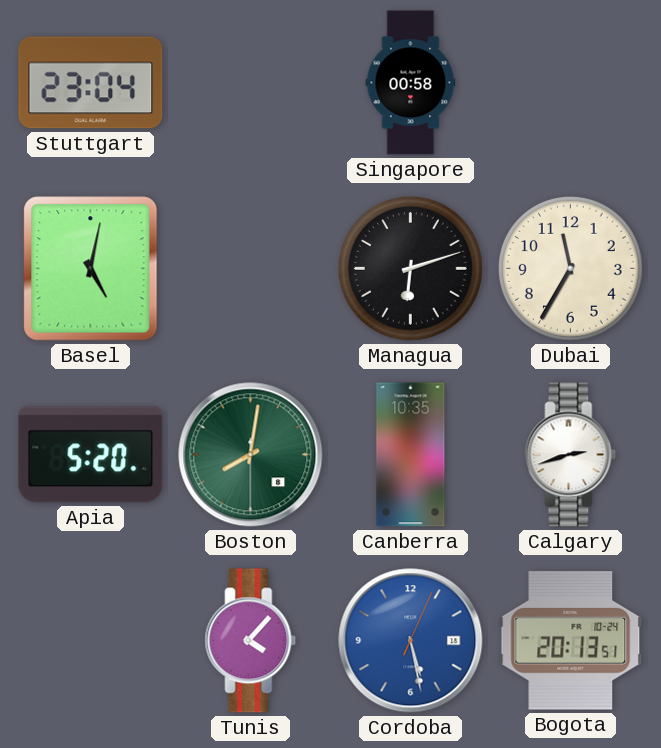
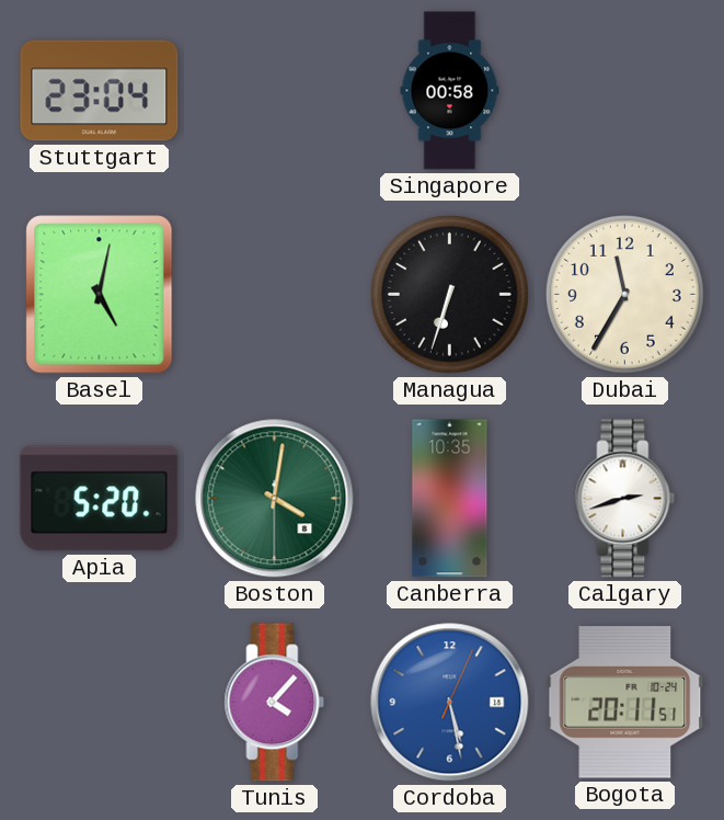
Managua: 6:12 -> 6:33 (449, 294)
Boston: 8:01 -> 4:01 (275, 499)
Bogota: 20:13 -> 20:11 (625, 703)
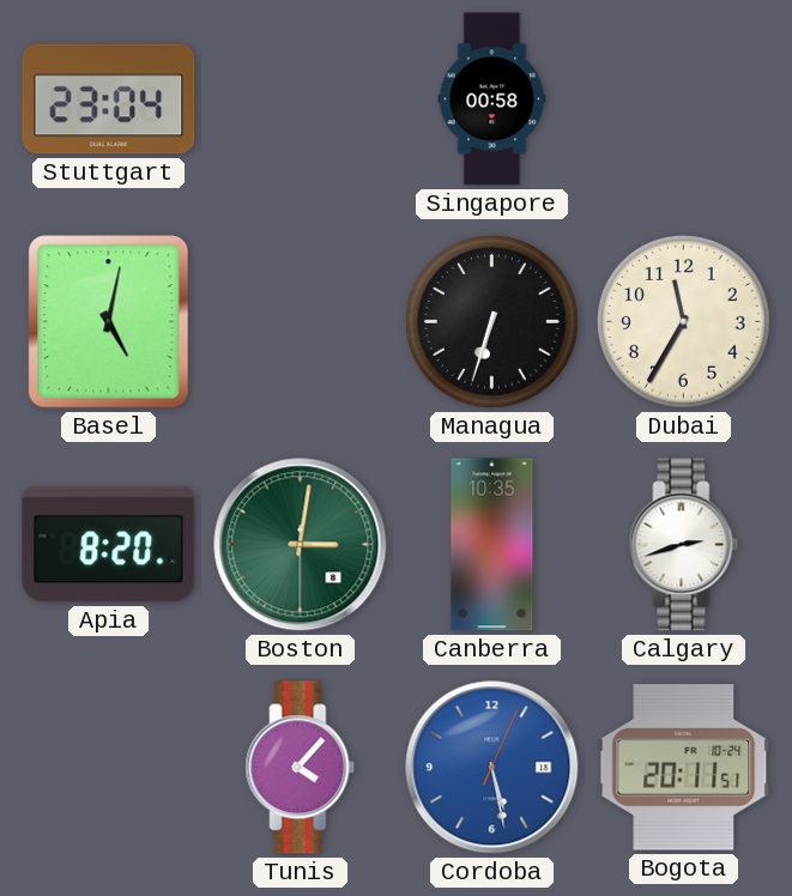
Apia: 5:20 -> 8:20 (109, 545)
Boston: 4:01 -> 3:01 (301, 545)
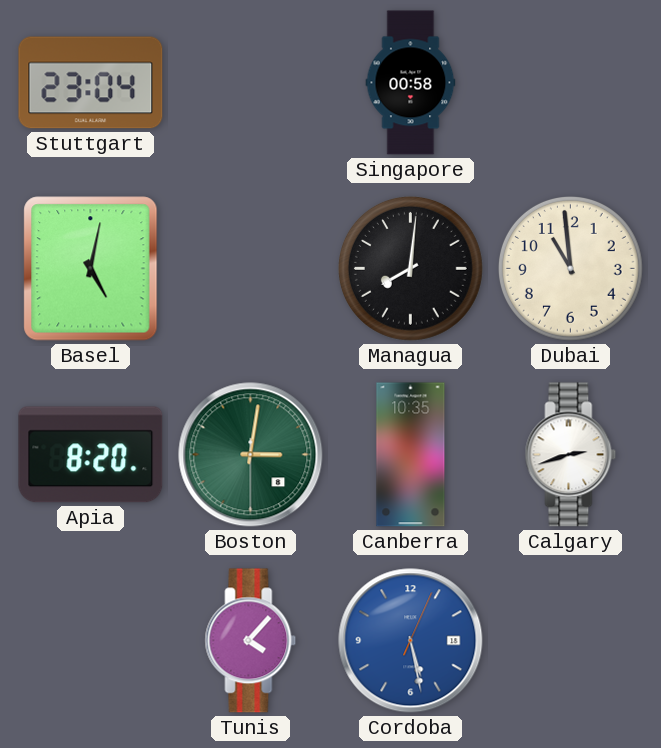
Managua: 6:33 -> 8:01 (410, 268)
Dubai: 11:35 -> 10:59 (570, 268)
Bogota: 20:11 -> none (684, 768)
